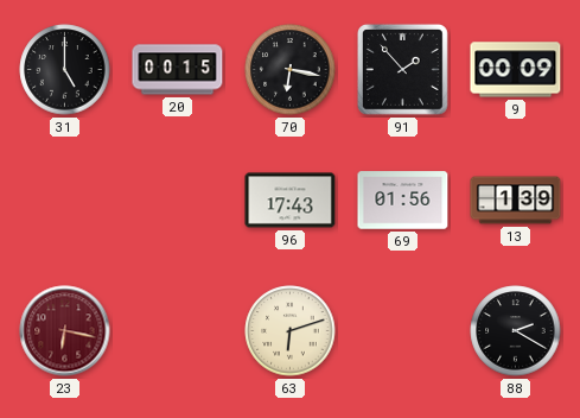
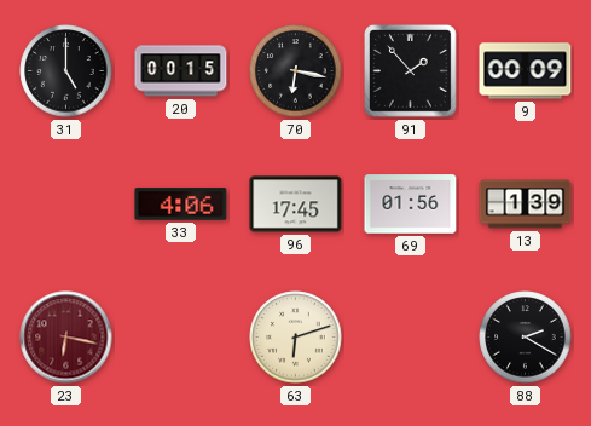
33: none -> 4:06 (181, 205)
96: 17:43 -> 17:45 (296, 205)
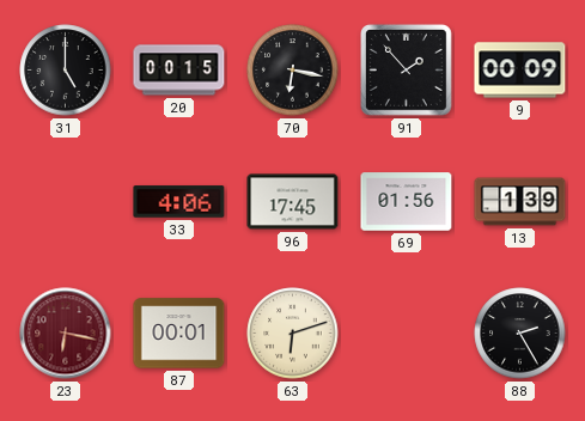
87: none -> 00:01 (179, 334)
88: 2:20 -> 2:25 (520, 334)
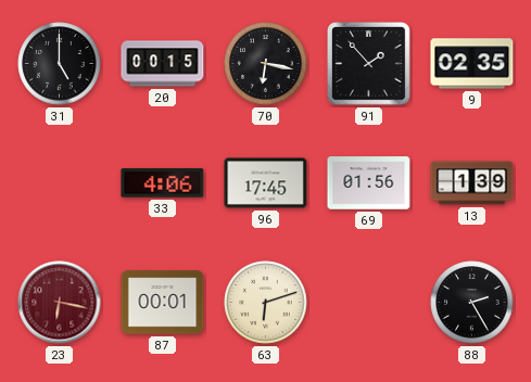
9: 00:09 -> 02:35 (472, 64)
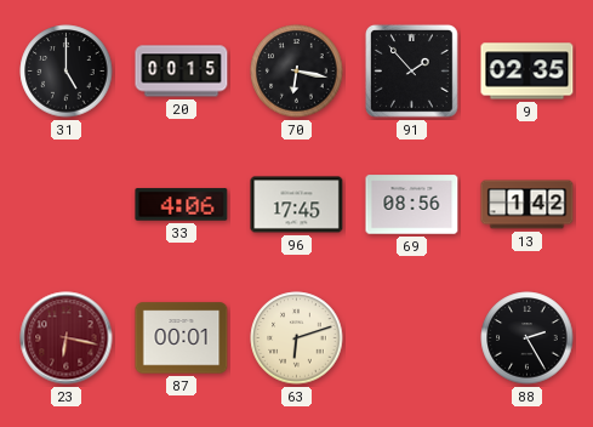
69: 01:56 -> 08:56 (412, 205)
13: 1:39 -> 1:42 (528, 205)
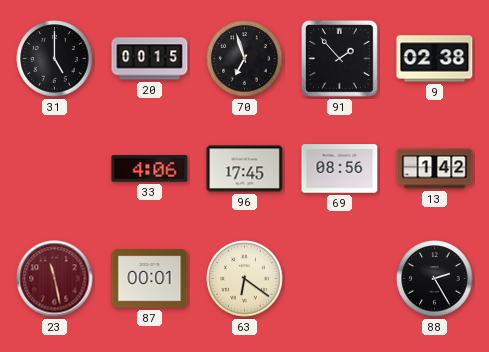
70: 6:17 -> 6:57 (245, 59)
9: 02:35 -> 02:38 (435, 59)
23: 6:17 -> 11:28 (55, 279)
63: 6:12 -> 6:21 (245, 279)
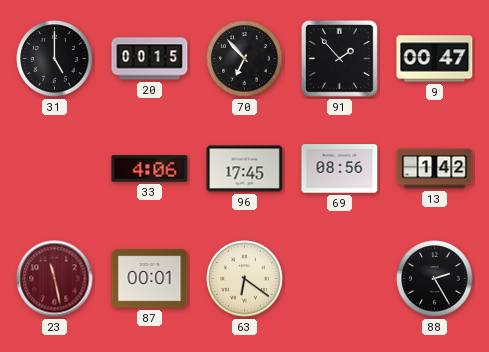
70: 6:57 -> 6:53 (245, 59)
9: 02:38 -> 00:47 (435, 59)
